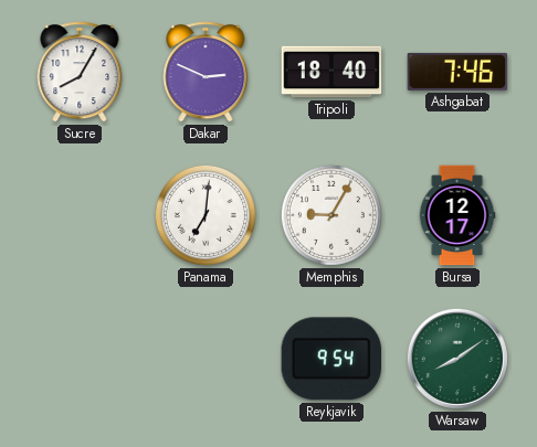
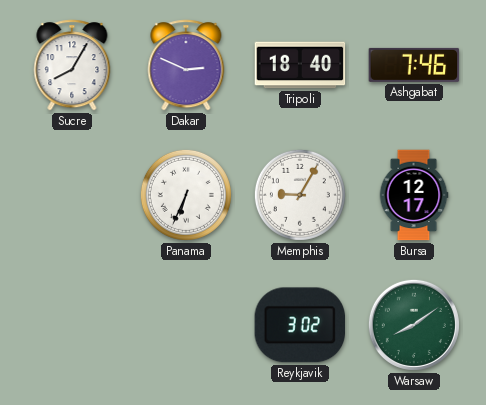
Panama: 7:01 -> 6:34 (186, 195)
Reykjavik: 9:54 -> 3:02 (299, 325)
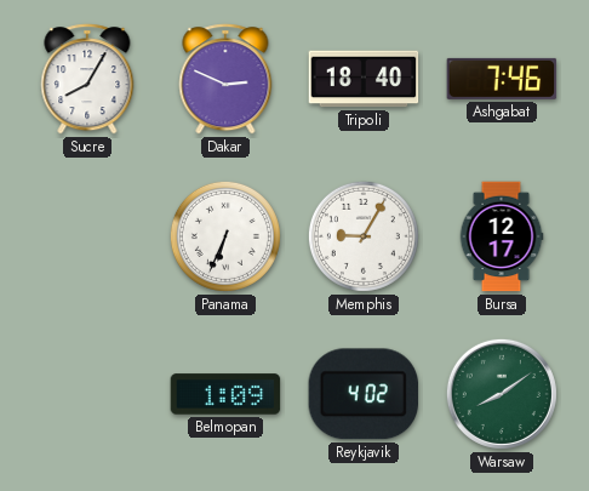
Belmopan: none -> 1:09 (225, 394)
Reykjavik: 3:02 -> 4:02 (362, 394)
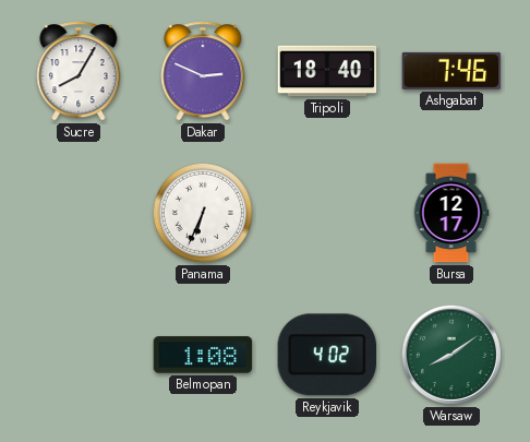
Memphis: 9:05 -> none (364, 236)
Belmopan: 1:09 -> 1:08 (203, 355)
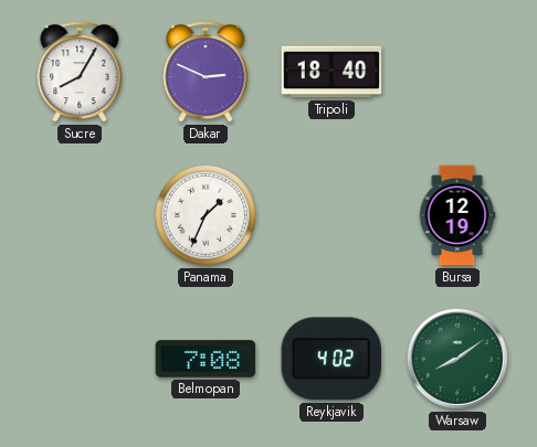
Ashgabat: 7:46 -> none (451, 71)
Panama: 6:34 -> 1:34 (206, 215)
Bursa: 12:17 -> 12:19 (457, 215)
Belmopan: 1:08 -> 7:08 (206, 359)
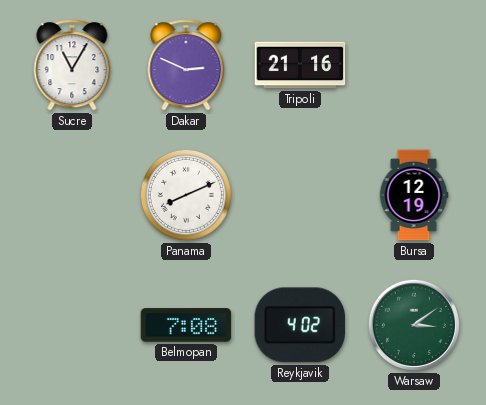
Sucre: 8:05 -> 11:05 (72, 65)
Tripoli: 18:40 -> 21:16 (300, 65)
Panama: 1:34 -> 8:11 (186, 195)
Warsaw: 8:09 -> 3:09 (414, 325)
